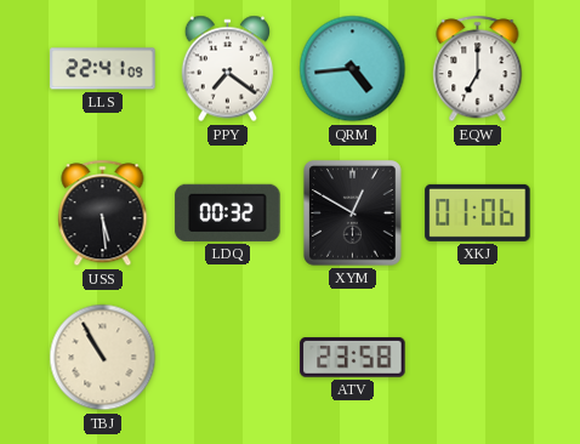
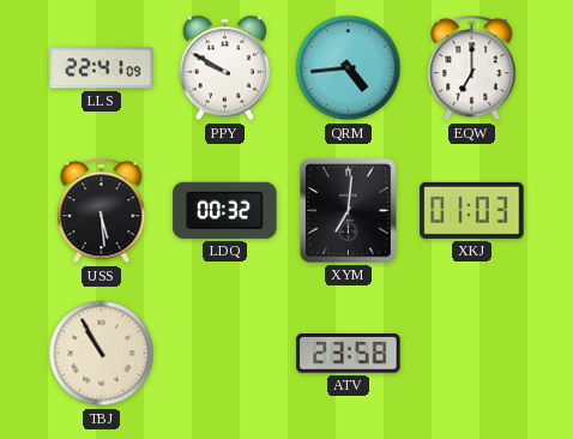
PPY: 7:21 -> 9:50 (225, 68)
XYM: 12:50 -> 7:01 (349, 211)
XKJ: 01:06 -> 01:03 (472, 210)
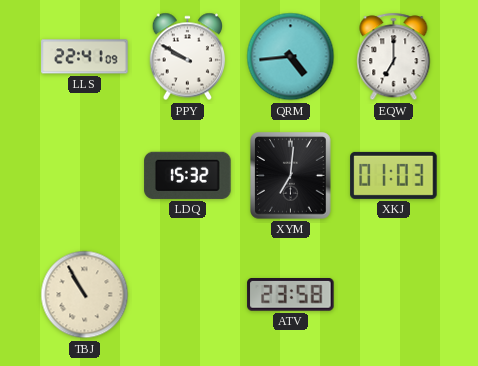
USS: 5:29 -> none (102, 211)
LDQ: 00:32 -> 15:32 (188, 175)
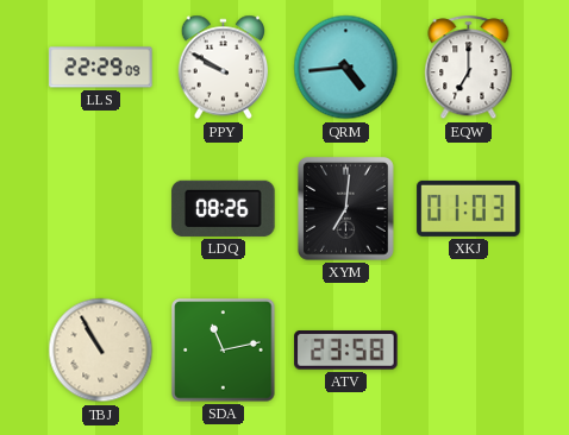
LLS: 22:41 -> 22:29 (101, 68)
LDQ: 15:32 -> 08:26 (224, 208)
SDA: none -> 11:13 (224, 351)
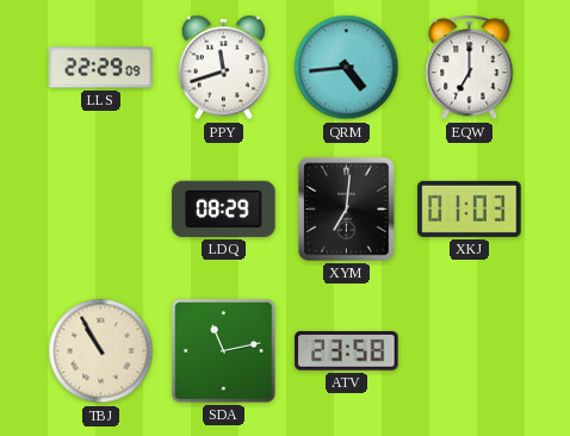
PPY: 9:50 -> 11:42 (224, 68)
LDQ: 08:26 -> 08:29 (224, 208)
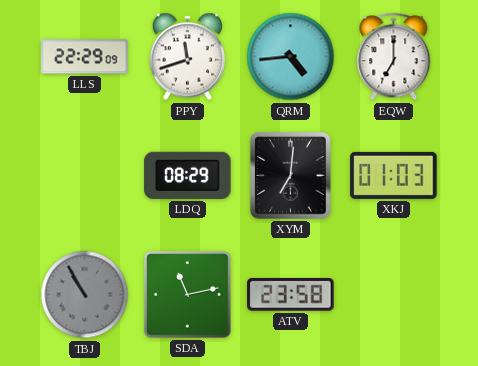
TBJ dial: cream -> grey (85, 295)
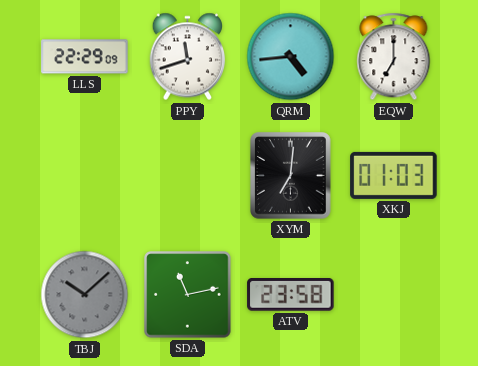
LDQ: 08:29 -> none (188, 175)
TBJ: 10:55 -> 10:08 (85, 295)
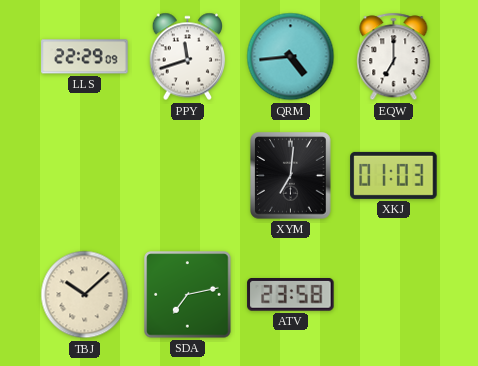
TBJ dial: grey -> cream (85, 295)
SDA: 11:13 -> 7:13 (188, 295)
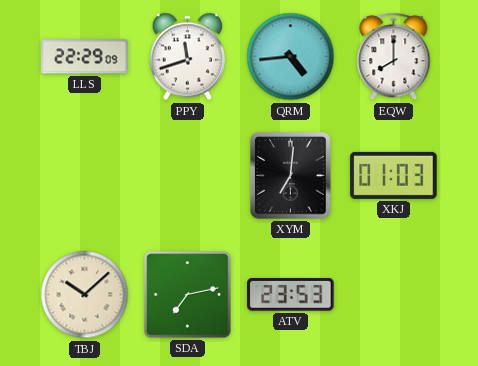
EQW: 7:00 -> 8:00 (394, 57)
ATV: 23:58 -> 23:53 (291, 295)
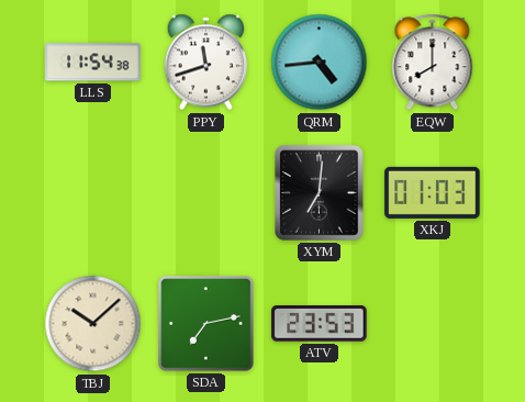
LLS: 22:29 -> 11:54 (93, 63)
